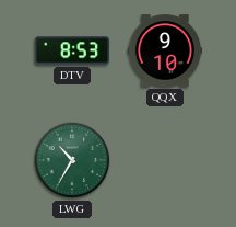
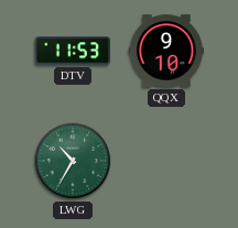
DTV: 8:53 -> 11:53 (72, 51)
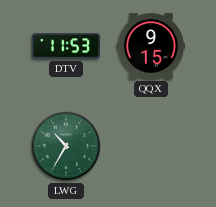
QQX: 9:10 -> 9:15 (150, 46)
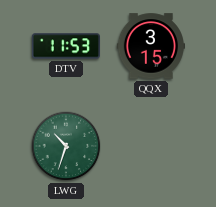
QQX: 9:15 -> 3:15 (150, 46)
LWG: 10:35 -> 10:33 (66, 146)
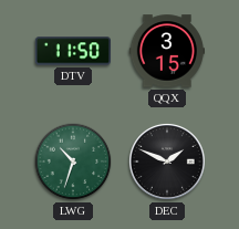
DTV: 11:53 -> 11:50 (72, 51)
DEC: none -> 1:49 (167, 162)
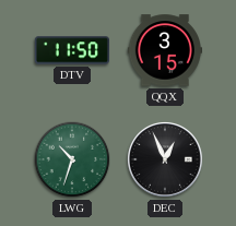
DEC: 1:49 -> 12:56 (165, 159)
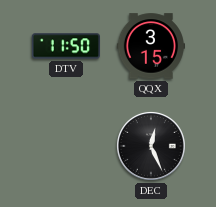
LWG: 10:33 -> none (72, 159)
DEC: 12:56 -> 12:26 (151, 146)
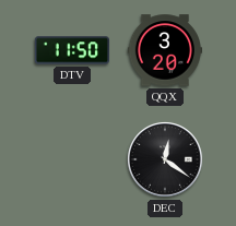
QQX: 3:15 -> 3:20 (164, 50)
DEC: 12:26 -> 12:21 (165, 159)
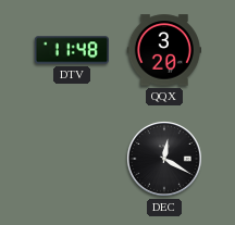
DTV: 11:50 -> 11:48 (71, 50)
DEC: 12:21 -> 12:20 (164, 159)
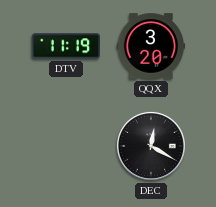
DTV: 11:48 -> 11:19 (65, 46)
